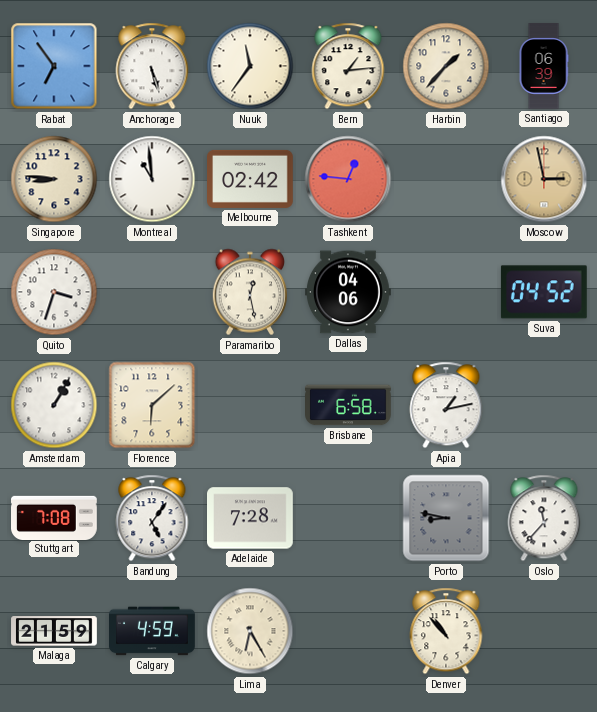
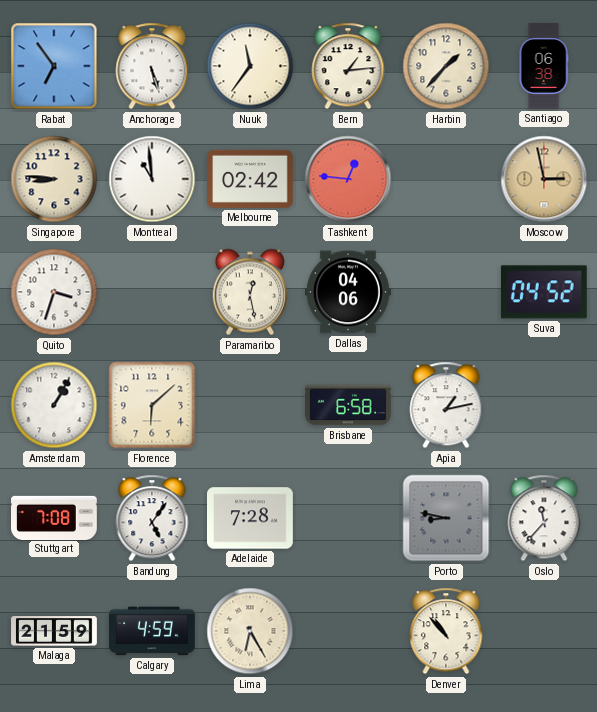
Santiago: 06:39 -> 06:38 (544, 66)
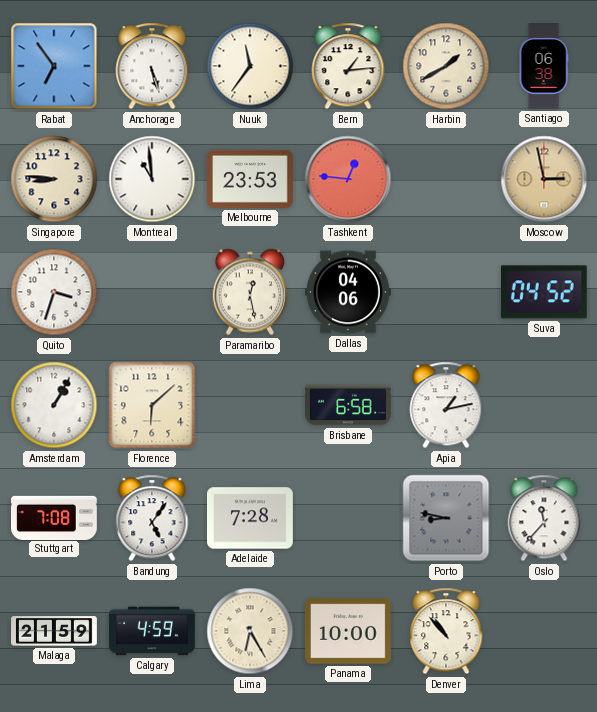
Harbin: 1:37 -> 1:40 (446, 66)
Melbourne: 02:42 -> 23:53 (251, 179)
Panama: none -> 10:00 (349, 631)
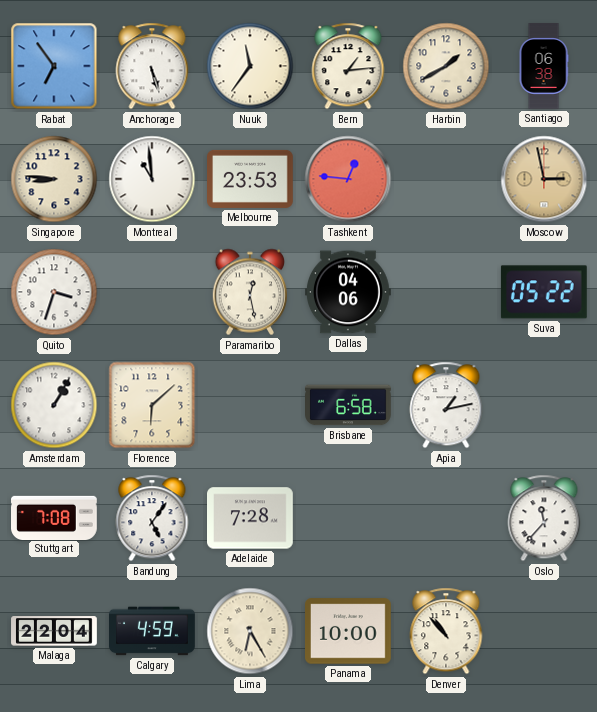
Suva: 04:52 -> 05:22 (544, 292)
Porto: 8:47 -> none (446, 518)
Malaga: 21:59 -> 22:04 (54, 631)
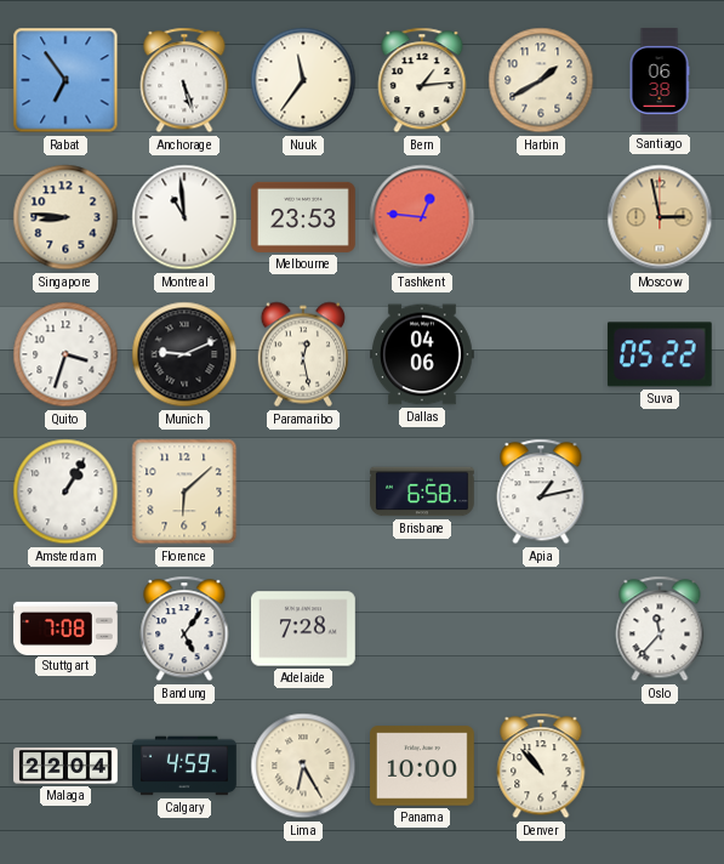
Munich: none -> 9:11 (184, 354)
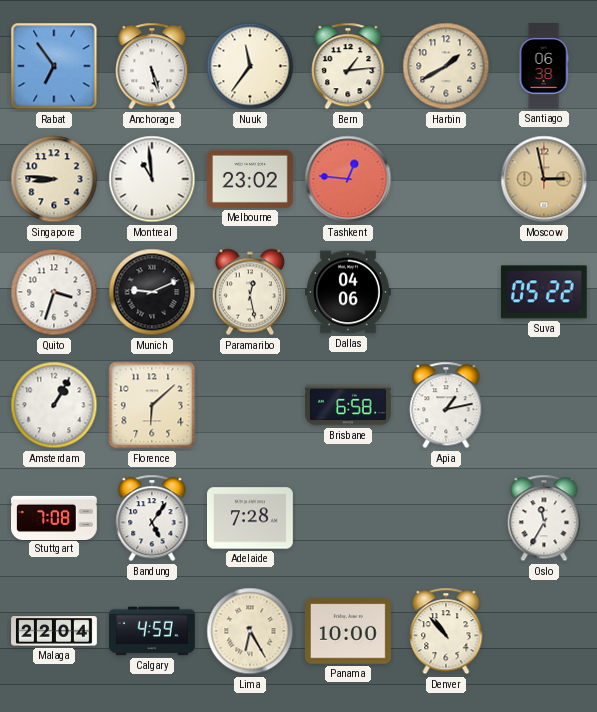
Melbourne: 23:53 -> 23:02 (251, 179)
Oslo: 11:37 -> 11:35 (544, 518)
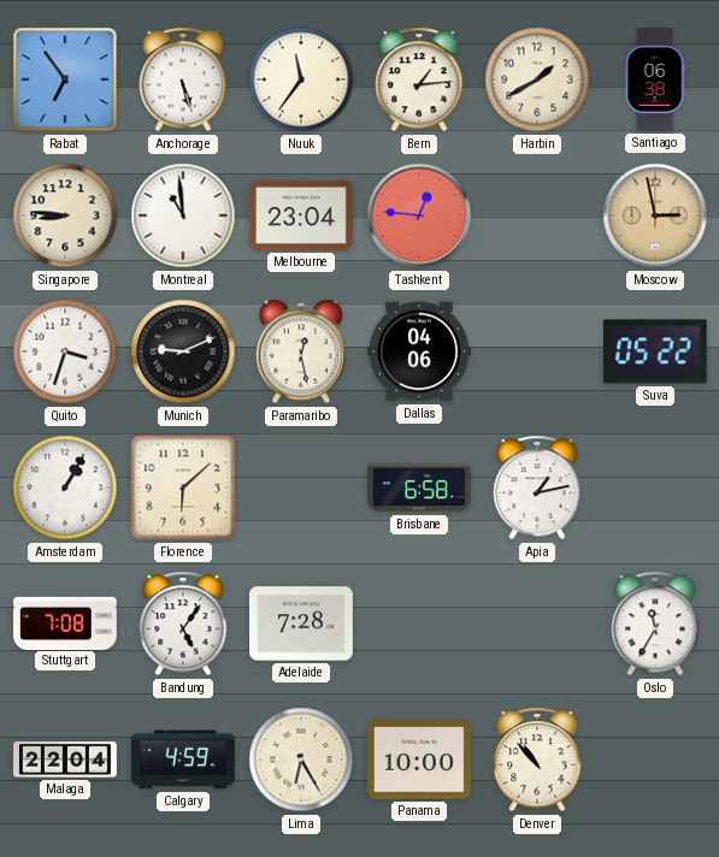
Melbourne: 23:02 -> 23:04 (302, 215)
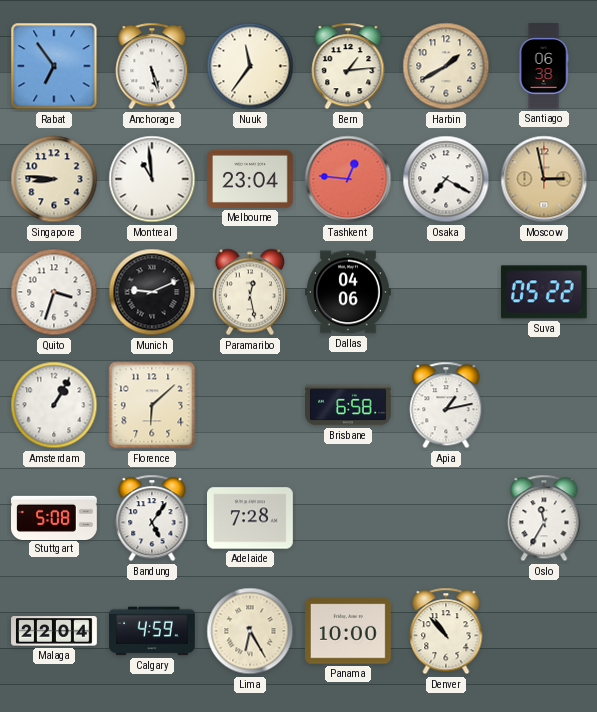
Osaka: none -> 7:20 (446, 179)
Stuttgart: 7:08 -> 5:08 (55, 517)
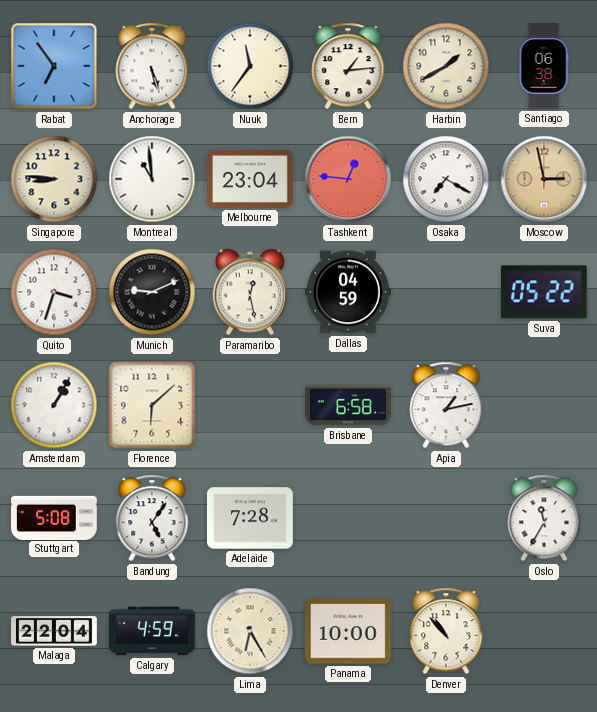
Dallas: 04:06 -> 04:59 (349, 292)
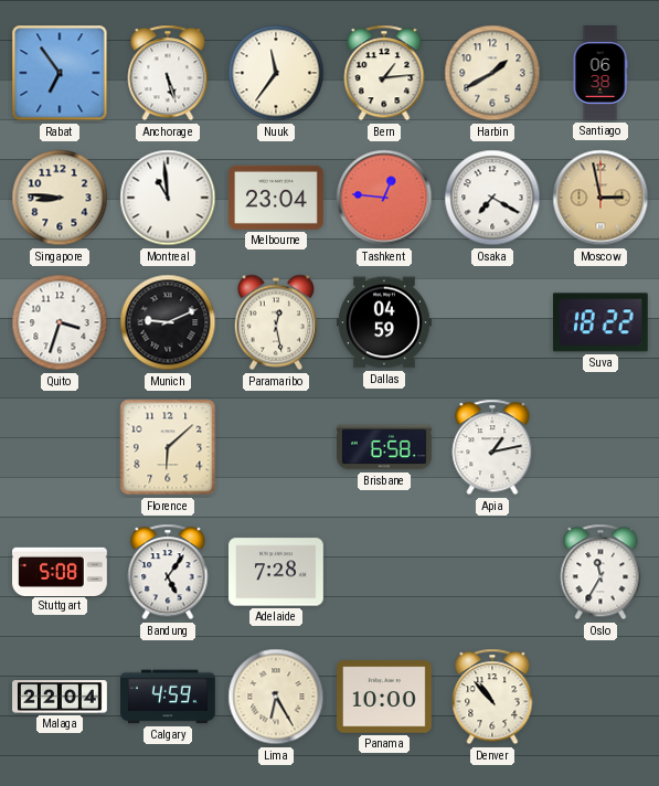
Suva: 05:22 -> 18:22 (600, 322)
Amsterdam: 1:05 -> none (54, 405)
